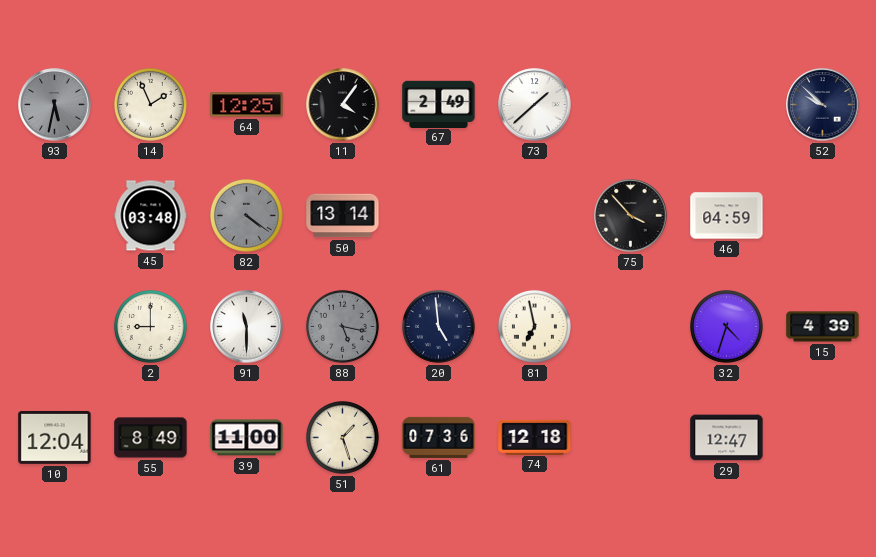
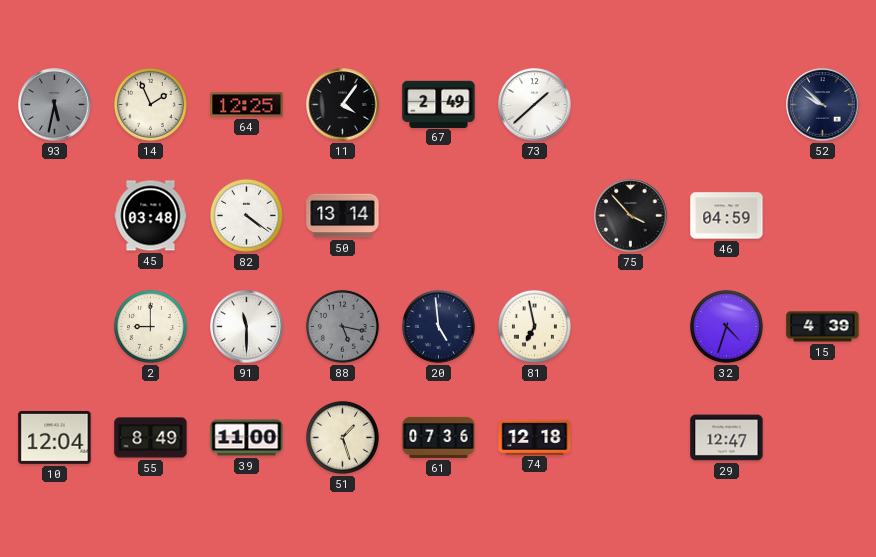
82 dial: grey -> white (246, 215)
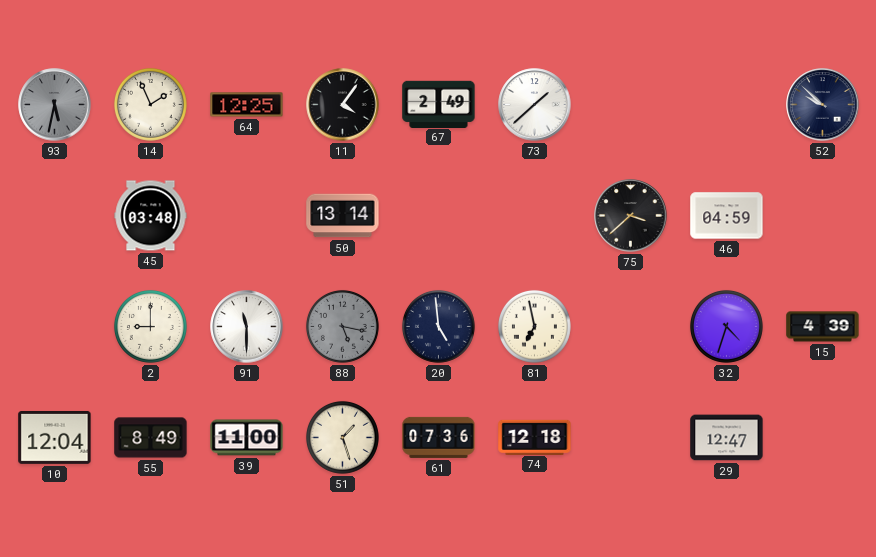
82: 4:21 -> none (246, 215)
75: 3:53 -> 3:38 (631, 216)
